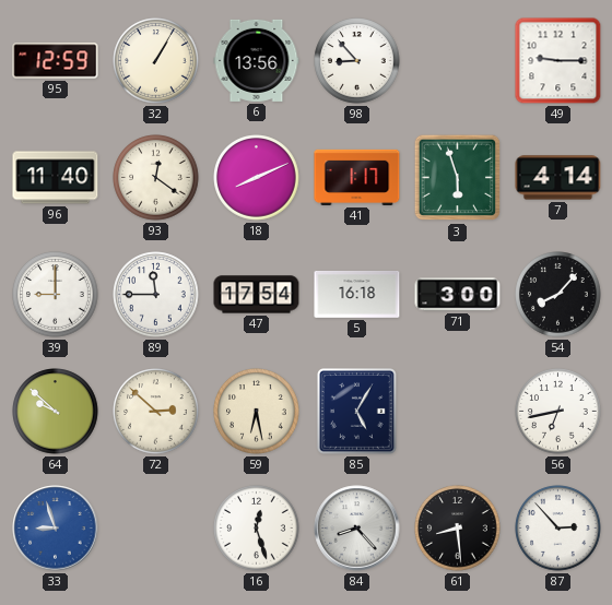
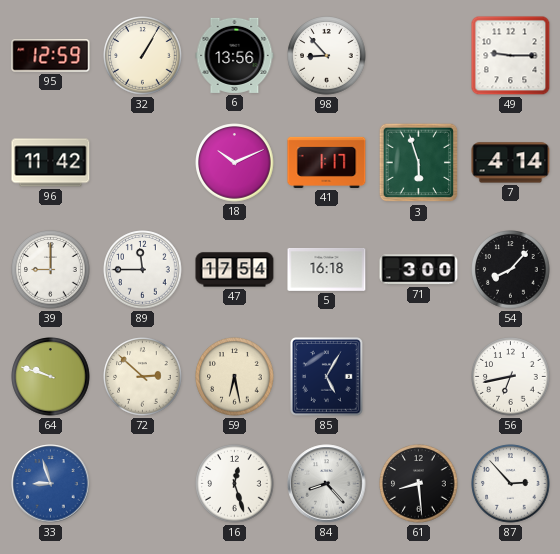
96: 11:40 -> 11:42 (51, 163)
93: 12:21 -> none (156, 178)
18: 8:11 -> 10:11 (235, 163)
64: 9:52 -> 9:48 (51, 377)
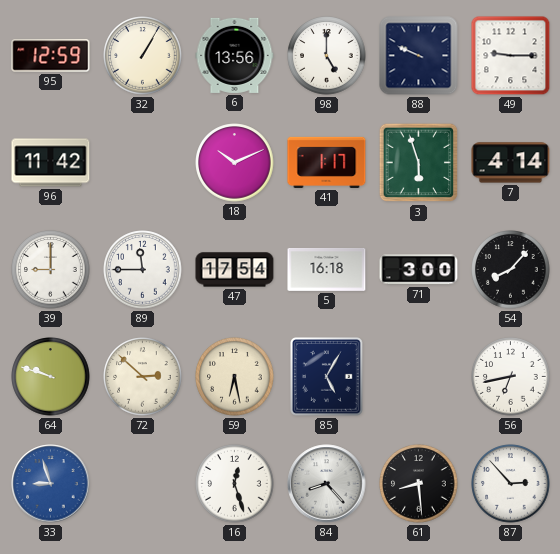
98: 8:53 -> 5:00 (327, 56)
88: none -> 9:49 (419, 56)
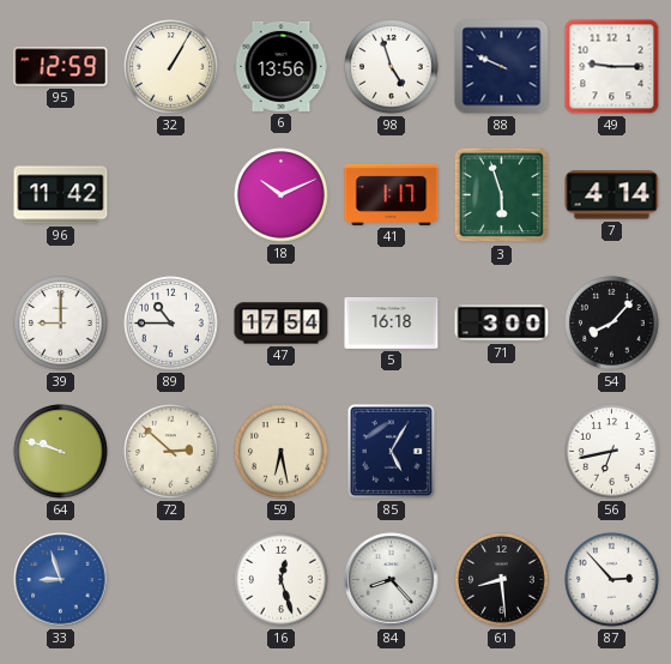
98: 5:00 -> 4:57 (392, 67)
89: 11:45 -> 10:45 (171, 324)
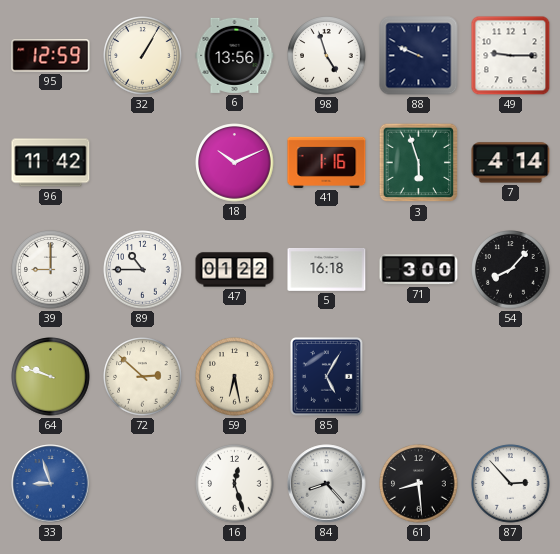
41: 1:17 -> 1:16 (327, 162)
47: 17:54 -> 01:22 (235, 270)
56: 6:43 -> none (612, 452)
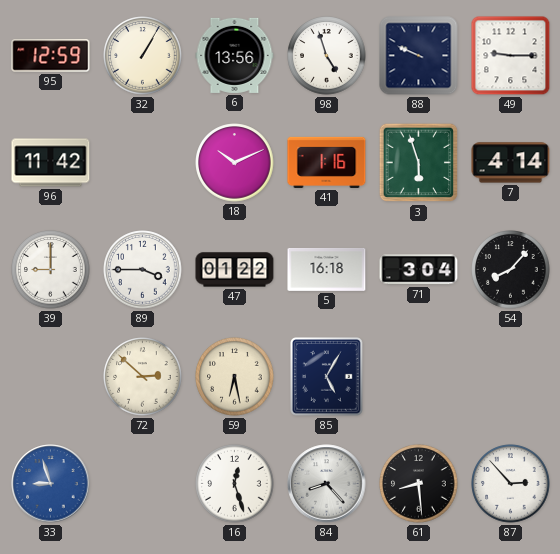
89: 10:45 -> 3:45 (143, 270)
71: 3:00 -> 3:04 (419, 270)
64: 9:48 -> none (51, 377)
